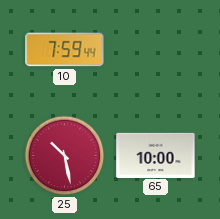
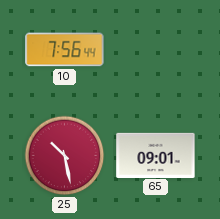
10: 7:59 -> 7:56 (65, 50)
65: 10:00 -> 09:01 (156, 155)
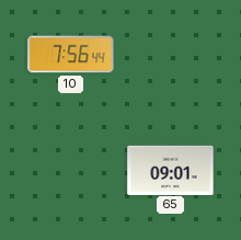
25: 10:28 -> none (65, 156)
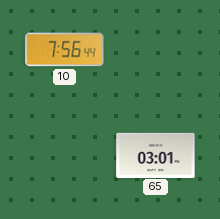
65: 09:01 -> 03:01 (156, 155)
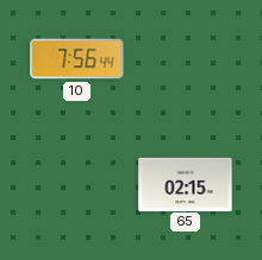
65: 03:01 -> 02:15 (186, 184)
